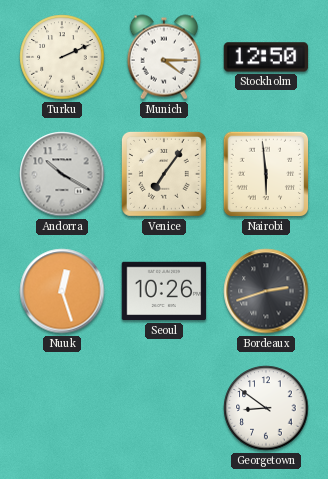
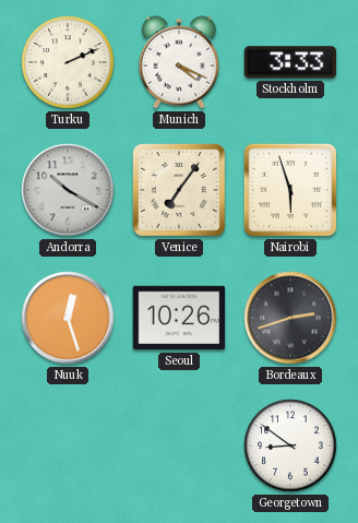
Munich: 4:15 -> 4:19 (179, 62)
Stockholm: 12:50 -> 3:33 (290, 62)
Nairobi: 5:59 -> 5:57 (290, 190)
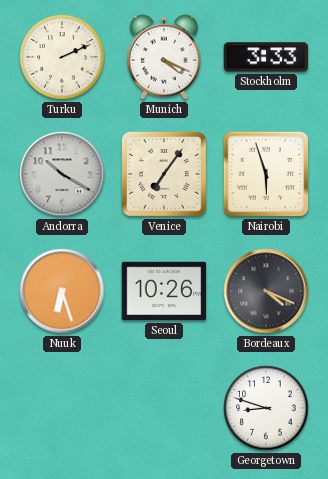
Nuuk: 12:27 -> 6:27 (62, 291)
Bordeaux: 2:42 -> 4:19 (266, 291)
Georgetown: 8:51 -> 8:48 (266, 408)
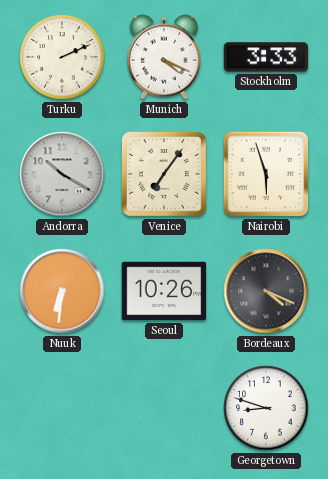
Nuuk: 6:27 -> 6:31 (62, 291)
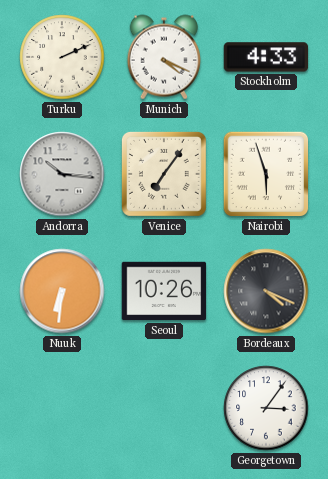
Stockholm: 3:33 -> 4:33 (266, 57)
Andorra: 10:20 -> 10:16 (62, 174)
Georgetown: 8:48 -> 3:06 (266, 408)
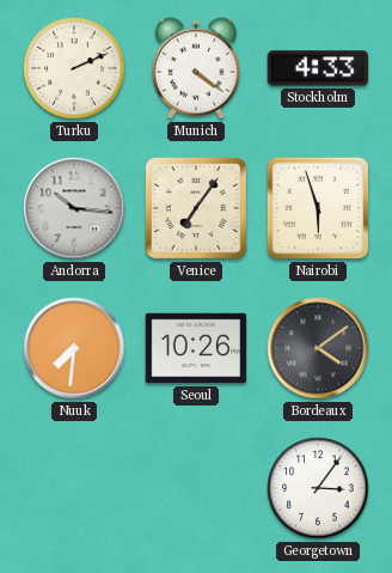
Munich: 4:19 -> 4:21 (196, 68)
Nuuk: 6:31 -> 7:31 (74, 348)
Bordeaux: 4:19 -> 4:09 (318, 348)
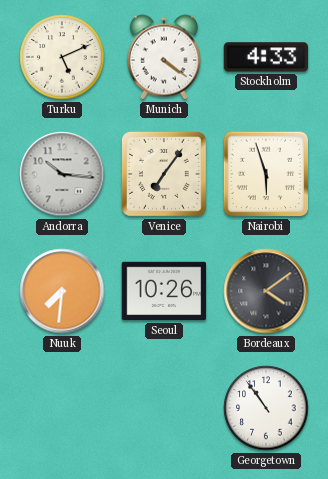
Turku: 2:11 -> 5:11 (62, 57)
Georgetown: 3:06 -> 10:54 (266, 408)
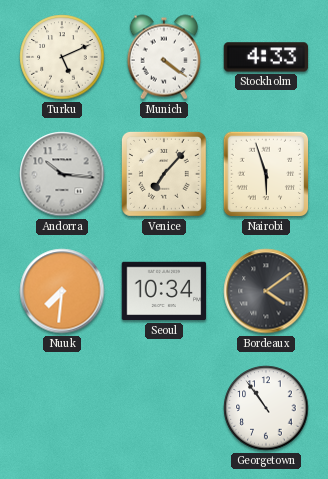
Venice: 7:06 -> 7:07 (164, 174)
Seoul: 10:26 -> 10:34 (164, 291)
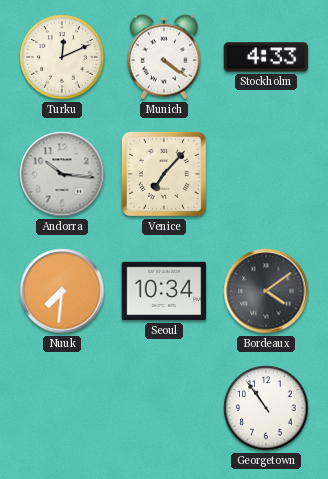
Turku: 5:11 -> 12:11 (62, 57)
Nairobi: 5:57 -> none (266, 174)
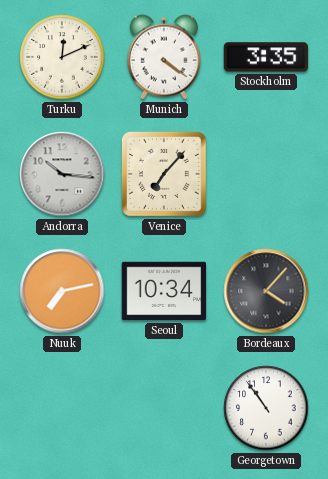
Stockholm: 4:33 -> 3:35 (266, 57)
Nuuk: 7:31 -> 7:13 (62, 291)
Bordeaux: 4:09 -> 4:07 (266, 291)
